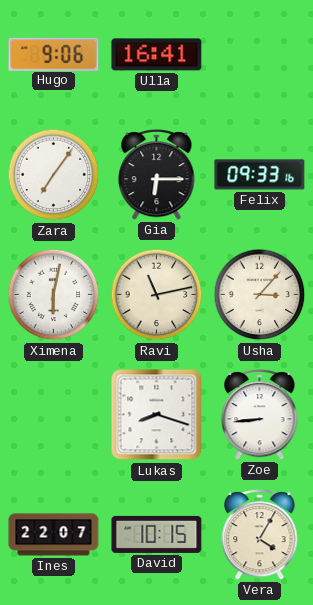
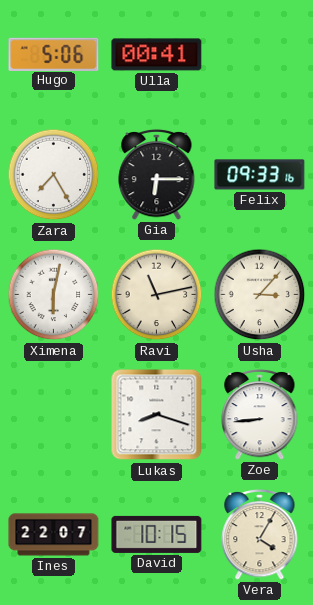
Hugo: 9:06 -> 5:06 (54, 54)
Ulla: 16:41 -> 00:41 (157, 55)
Zara: 7:06 -> 7:25 (54, 175)
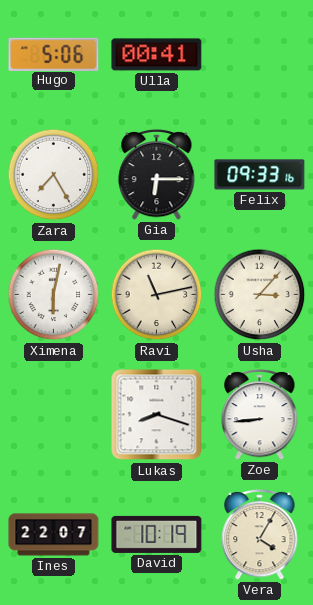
David: 10:15 -> 10:19 (157, 534)
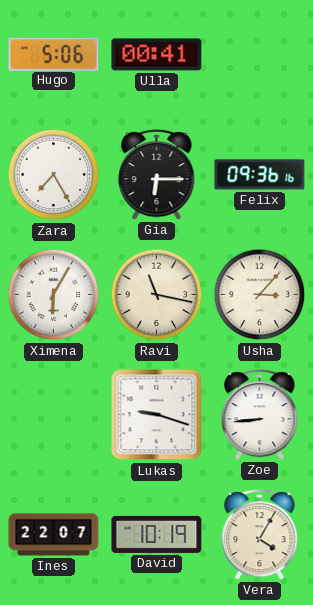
Felix: 09:33 -> 09:36 (260, 175)
Ximena: 6:02 -> 6:05 (54, 295)
Ravi: 11:13 -> 11:17 (157, 295)
Lukas: 8:18 -> 9:18 (157, 415)
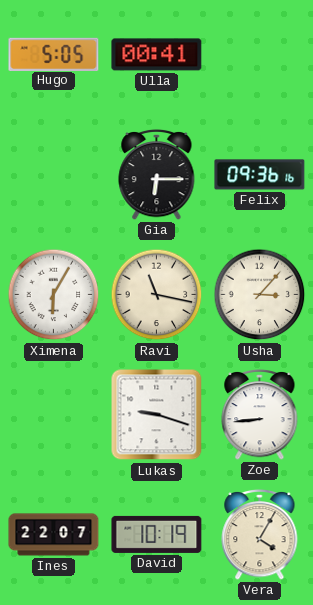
Hugo: 5:06 -> 5:05 (54, 54)
Zara: 7:25 -> none (54, 175)
